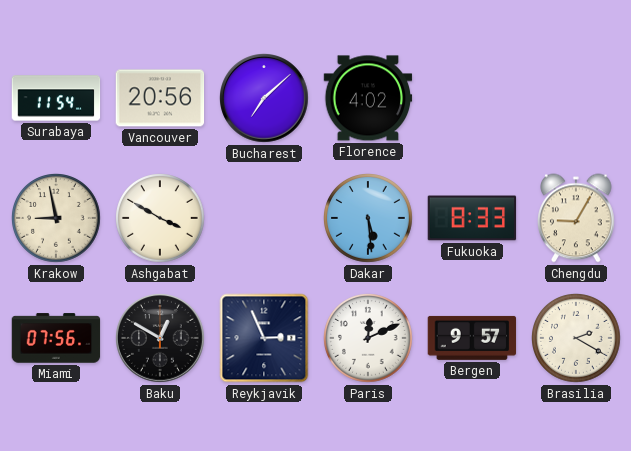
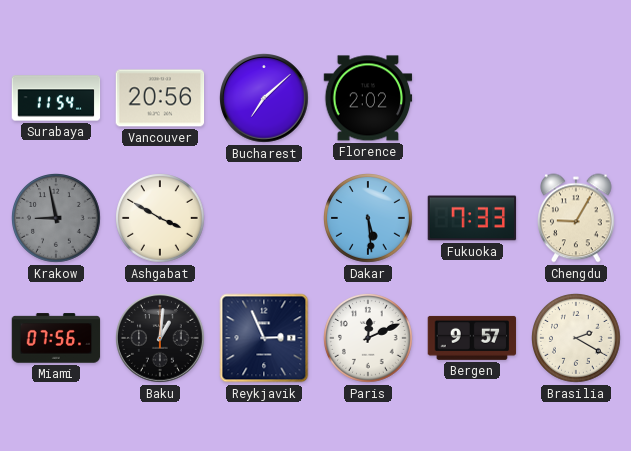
Florence: 4:02 -> 2:02 (368, 98)
Krakow dial: cream -> grey (57, 219)
Fukuoka: 8:33 -> 7:33 (472, 218)
Baku: 12:50 -> 1:01 (161, 339)
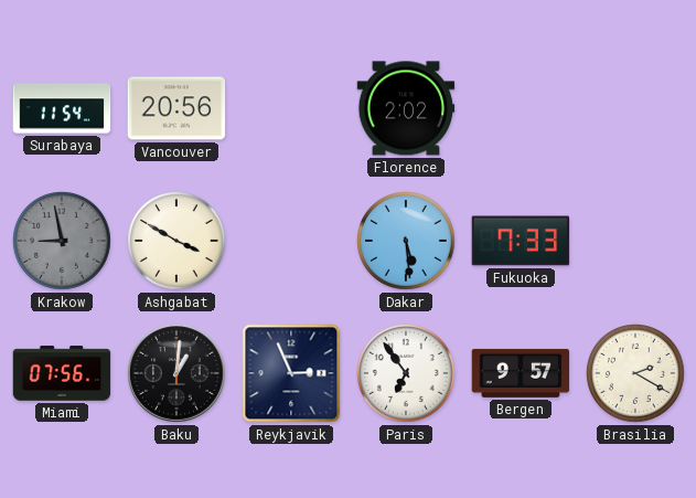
Bucharest: 7:08 -> none (265, 99)
Chengdu: 9:05 -> none (577, 218)
Paris: 12:11 -> 6:54 (407, 374)
